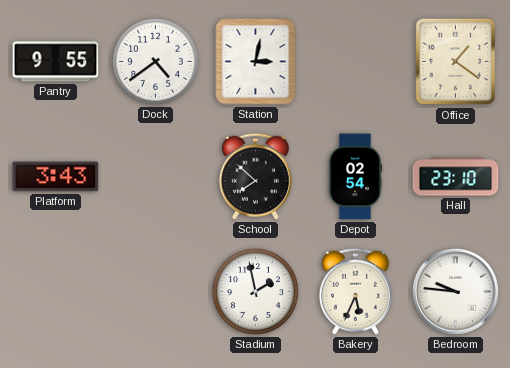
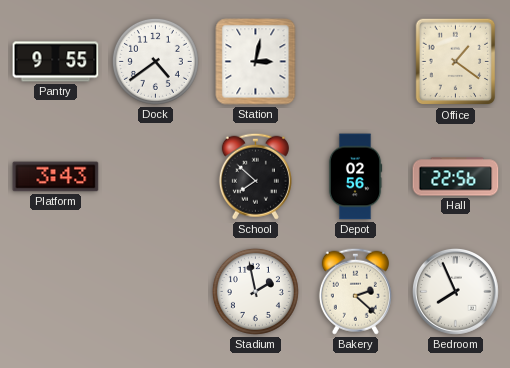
Depot: 02:54 -> 02:56 (355, 177)
Hall: 23:10 -> 22:56 (456, 177)
Bakery: 5:34 -> 2:22 (355, 291)
Bedroom: 9:46 -> 7:56 (455, 291)
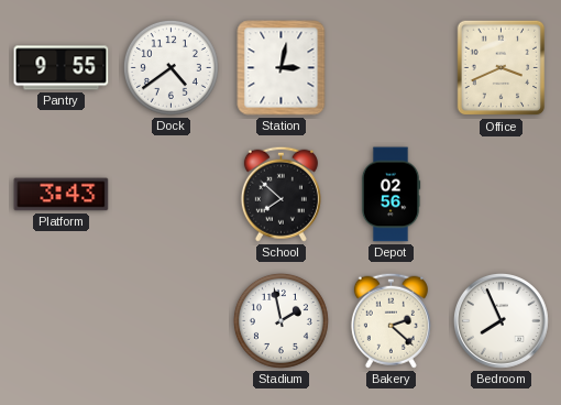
Office: 1:21 -> 3:41 (502, 68)
Hall: 22:56 -> none (456, 177)
